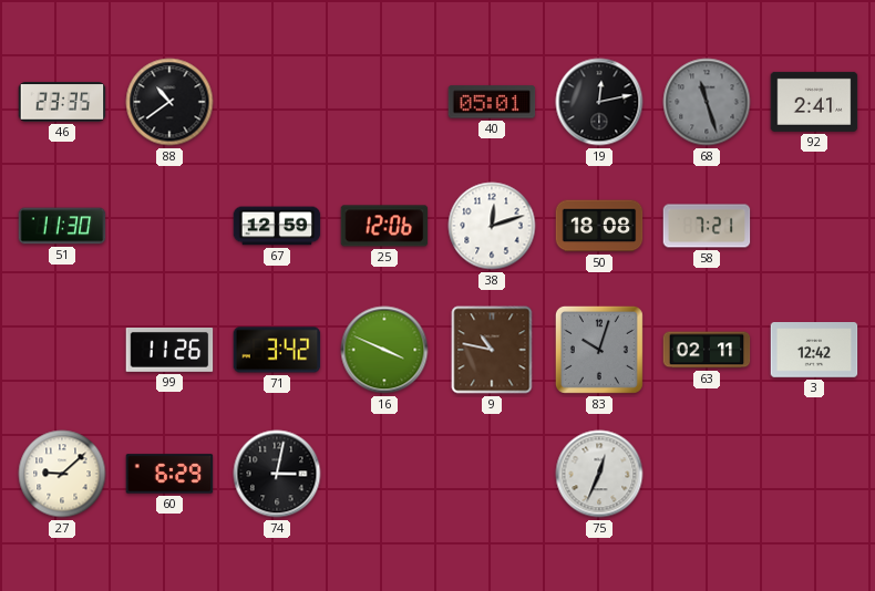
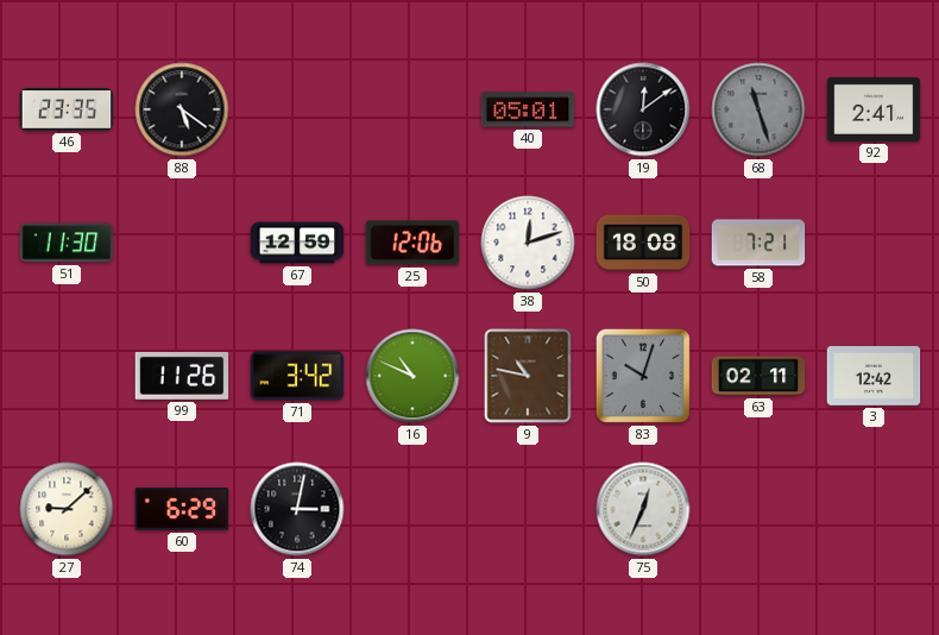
88: 10:39 -> 5:21 (182, 109)
19: 12:13 -> 12:09 (643, 109)
16: 3:49 -> 10:49 (412, 376)
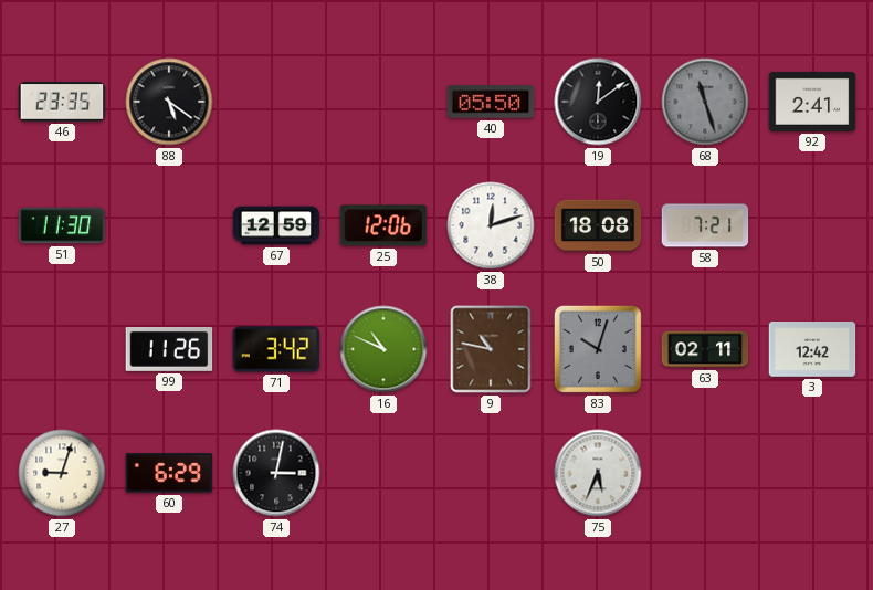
40: 05:01 -> 05:50 (491, 102)
27: 9:08 -> 9:03 (62, 473)
75: 12:34 -> 5:34 (598, 473)
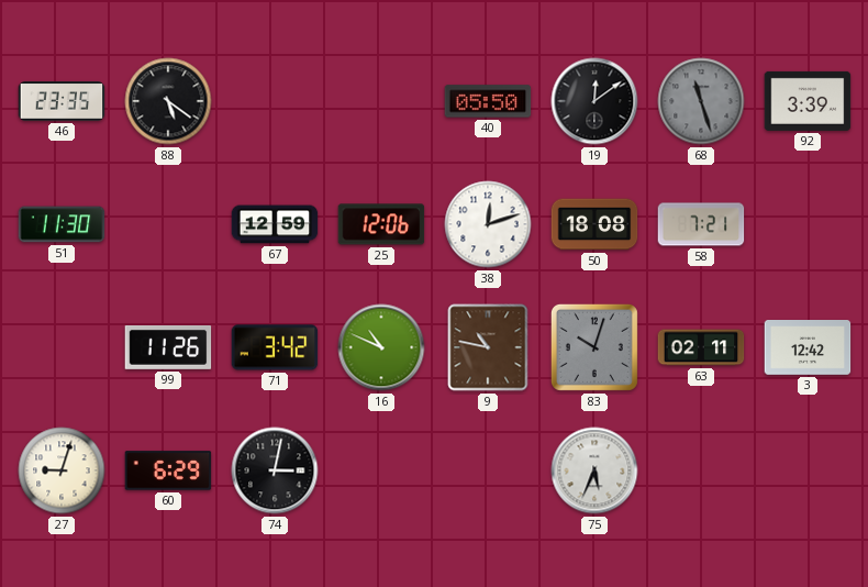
92: 2:41 -> 3:39 (808, 101)
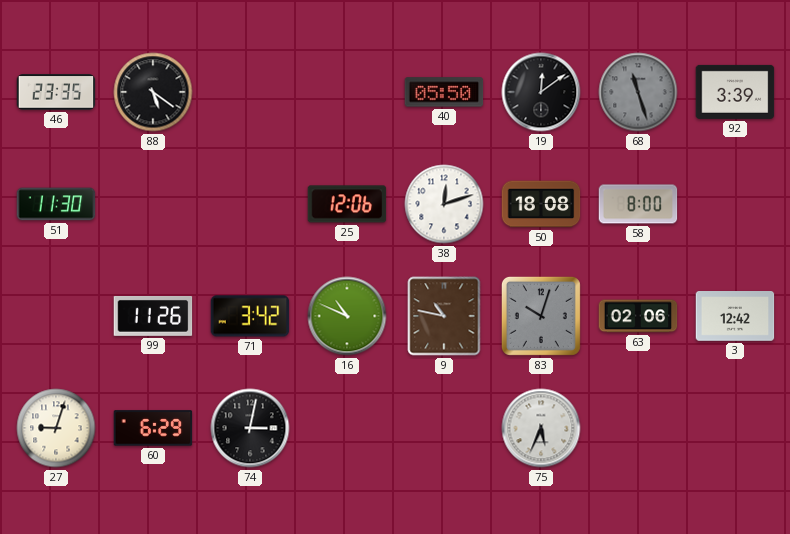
67: 12:59 -> none (275, 224)
58: 7:21 -> 8:00 (638, 204)
63: 02:11 -> 02:06 (638, 316)
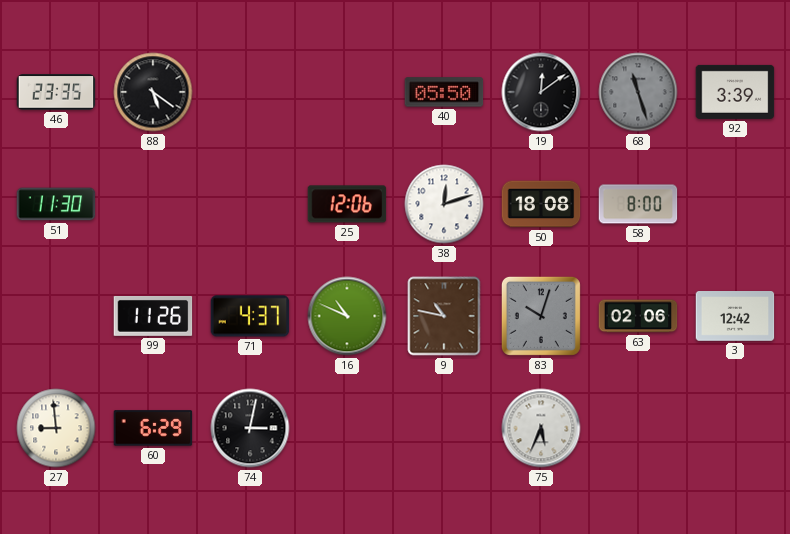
71: 3:42 -> 4:37 (250, 316)
27: 9:03 -> 8:59 (56, 428)
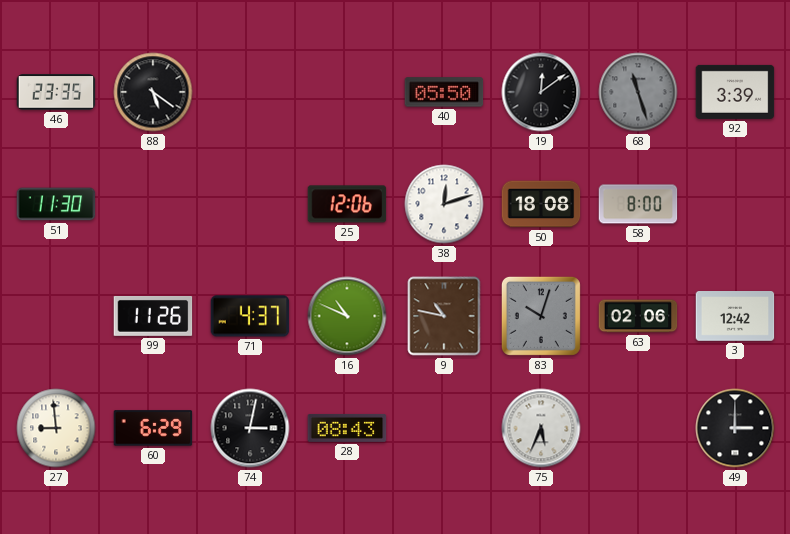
28: none -> 08:43 (347, 428)
49: none -> 3:00 (735, 428)
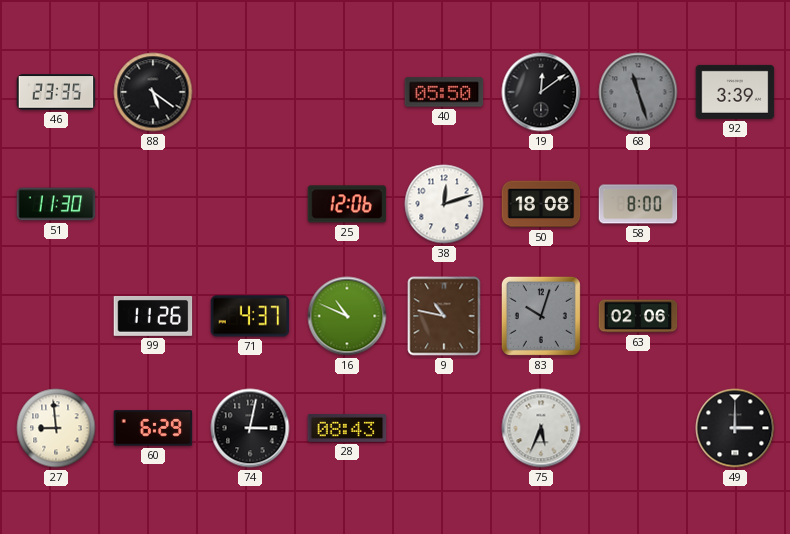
3: 12:42 -> none (735, 316)
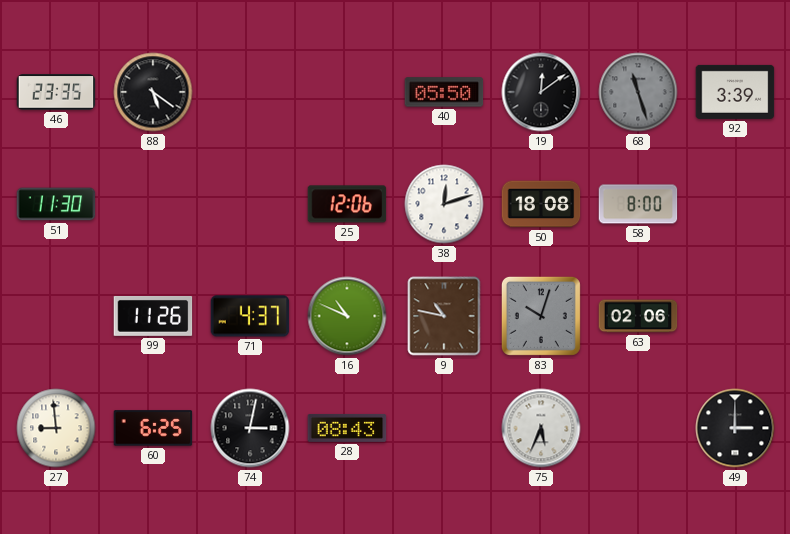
60: 6:29 -> 6:25 (153, 428)
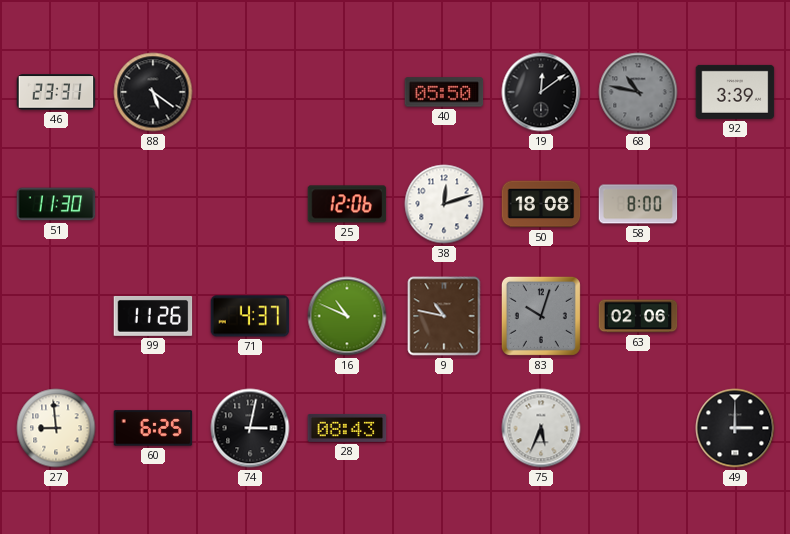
46: 23:35 -> 23:31 (56, 92)
68: 11:27 -> 10:47 (638, 92)
